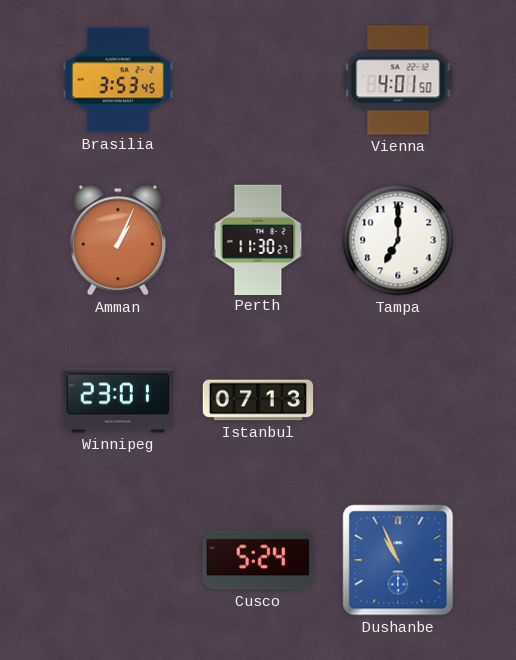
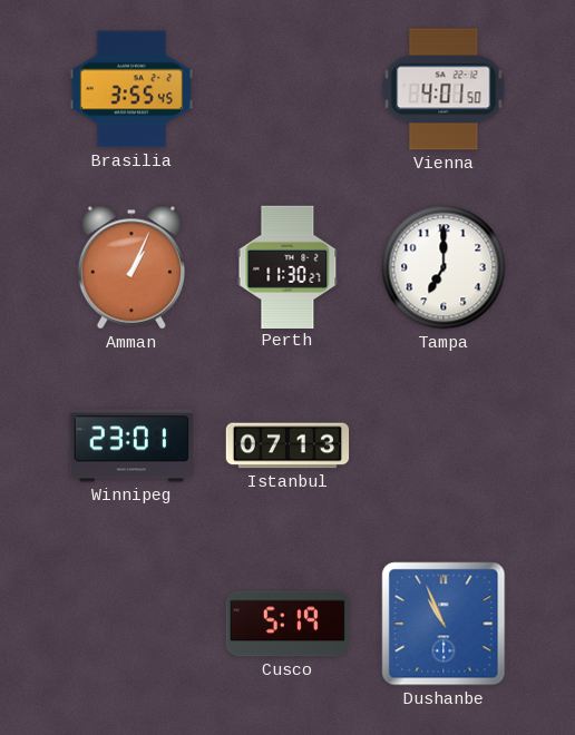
Brasilia: 3:53 -> 3:55 (131, 89)
Cusco: 5:24 -> 5:19 (287, 624)
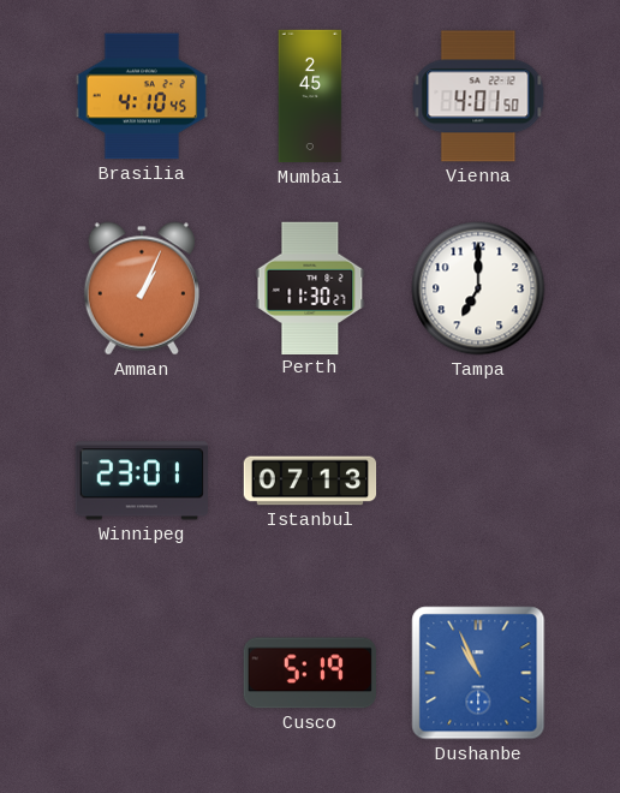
Brasilia: 3:55 -> 4:10 (142, 96)
Mumbai: none -> 2:45 (310, 96)
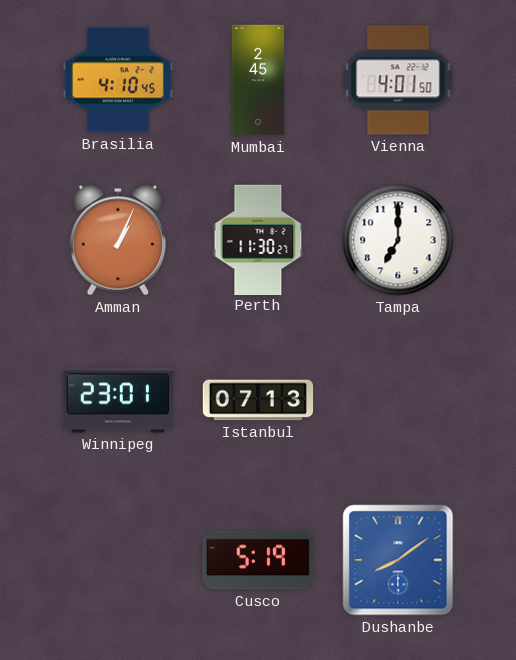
Dushanbe: 10:56 -> 8:09 (398, 560)
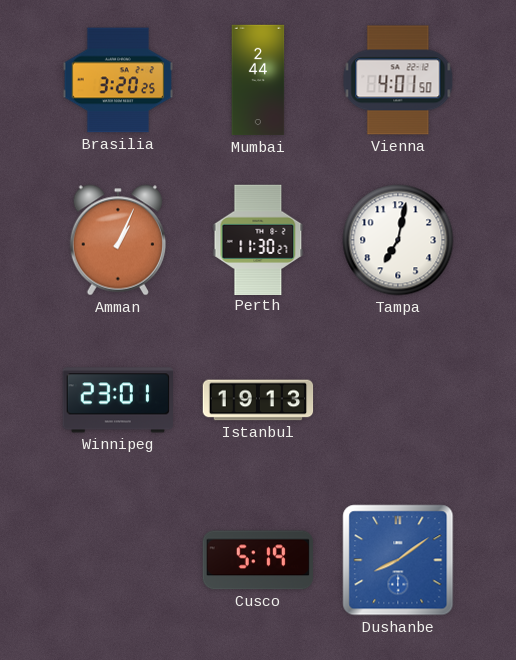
Brasilia: 4:10 -> 3:20 (118, 80)
Mumbai: 2:45 -> 2:44 (258, 80)
Tampa: 7:00 -> 7:02 (398, 240)
Istanbul: 07:13 -> 19:13 (258, 400)
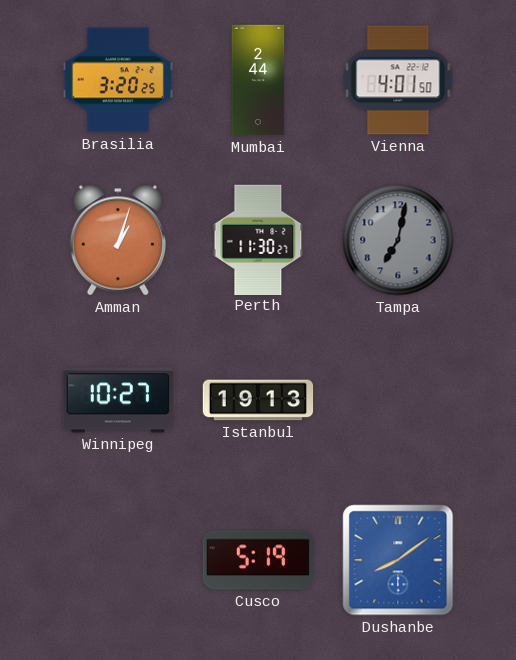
Amman: 1:04 -> 1:03 (117, 240)
Tampa dial: white -> grey (398, 240)
Winnipeg: 23:01 -> 10:27 (117, 400)
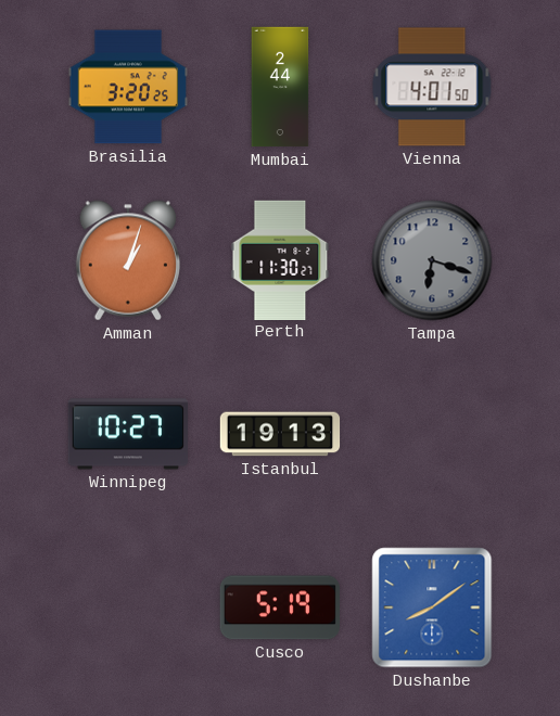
Tampa: 7:02 -> 6:18 (432, 260)
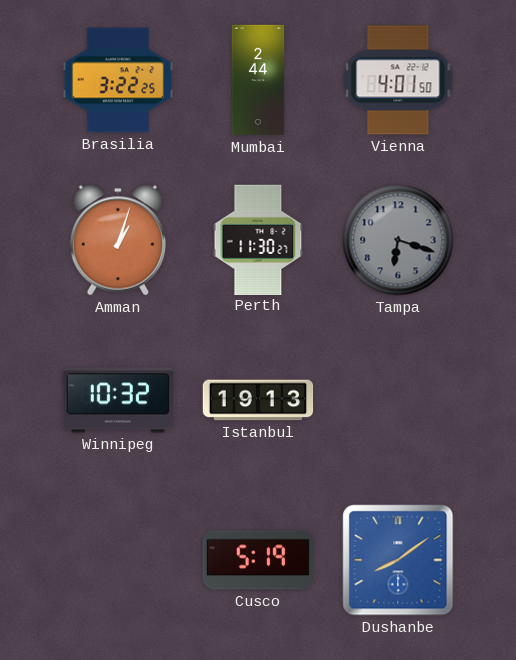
Brasilia: 3:20 -> 3:22 (118, 80)
Winnipeg: 10:27 -> 10:32 (117, 400)
